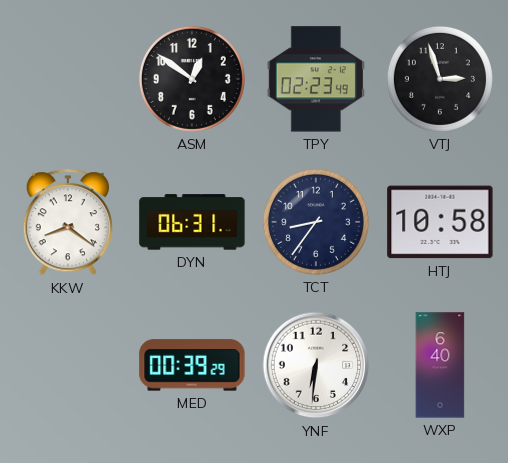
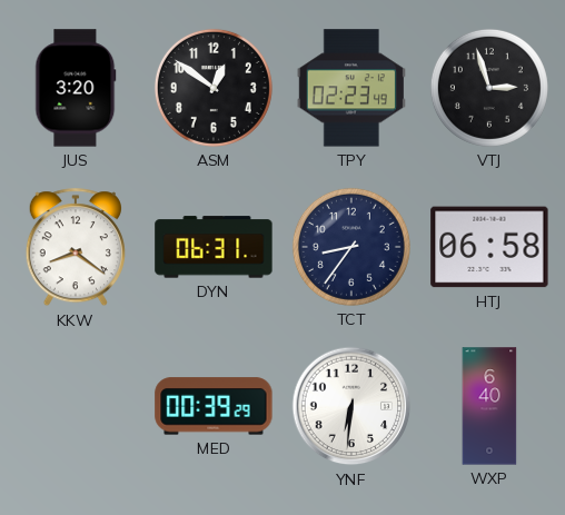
JUS: none -> 3:20 (76, 88)
HTJ: 10:58 -> 06:58 (489, 247)
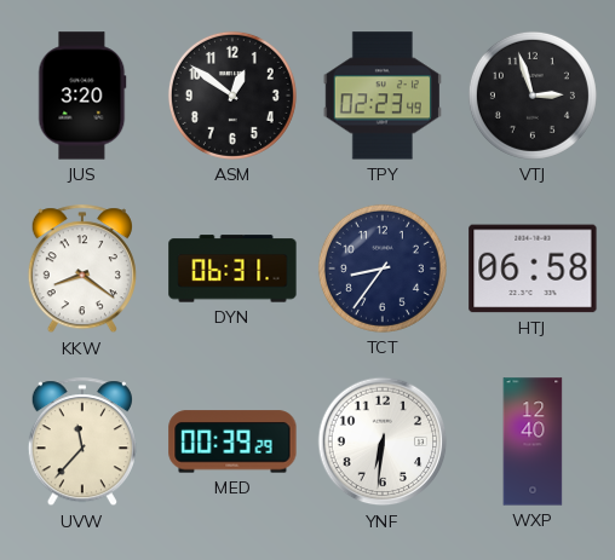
UVW: none -> 11:37 (82, 443)
WXP: 6:40 -> 12:40 (533, 441)
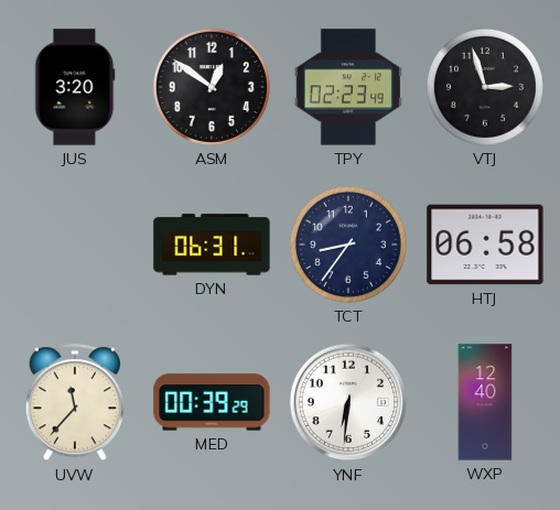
KKW: 8:21 -> none (82, 270)
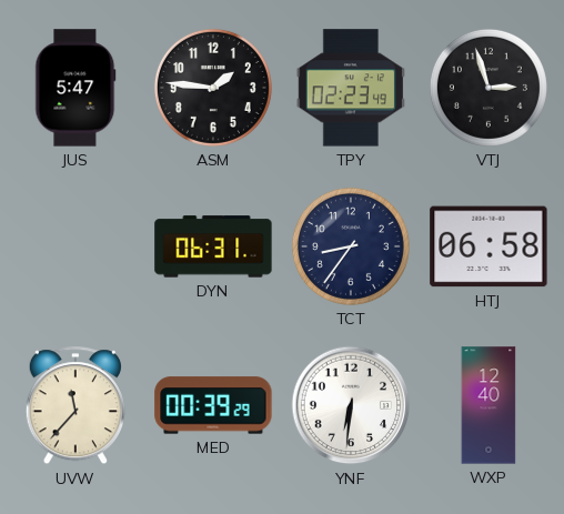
JUS: 3:20 -> 5:47 (75, 88)
ASM: 12:51 -> 1:46 (213, 88)
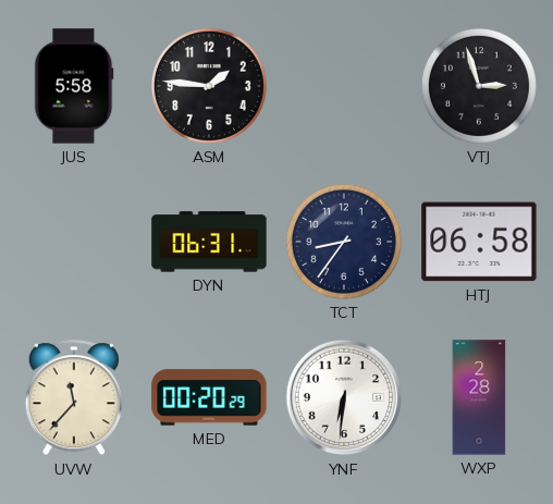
JUS: 5:47 -> 5:58 (74, 86)
TPY: 02:23 -> none (351, 88)
MED: 00:39 -> 00:20 (209, 397)
WXP: 12:40 -> 2:28 (479, 397)
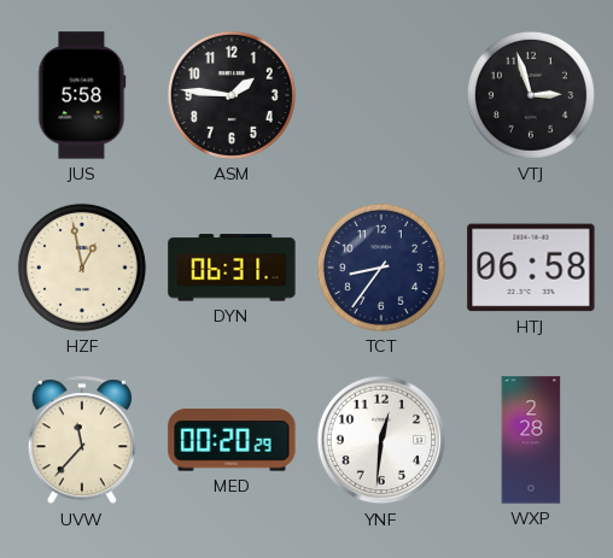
HZF: none -> 12:58 (82, 268)
YNF: 6:31 -> 12:31 (381, 440)
